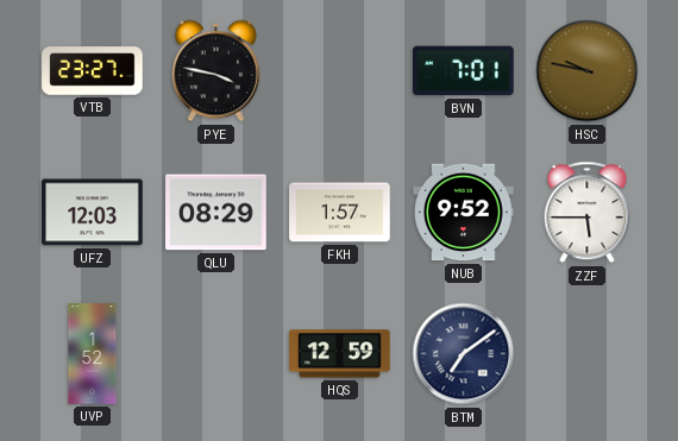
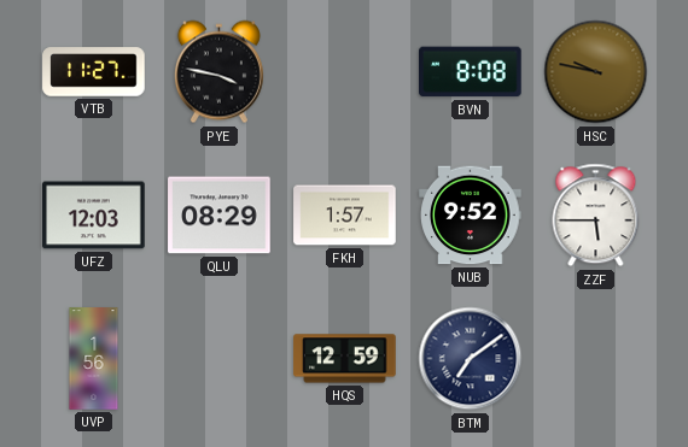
VTB: 23:27 -> 11:27 (94, 72)
BVN: 7:01 -> 8:08 (471, 72)
UVP: 1:52 -> 1:56 (94, 359)
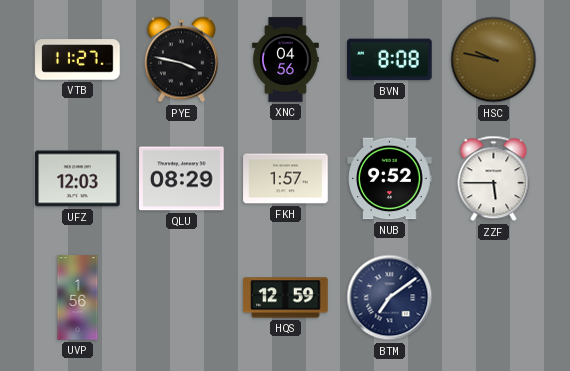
XNC: none -> 04:56 (286, 60)
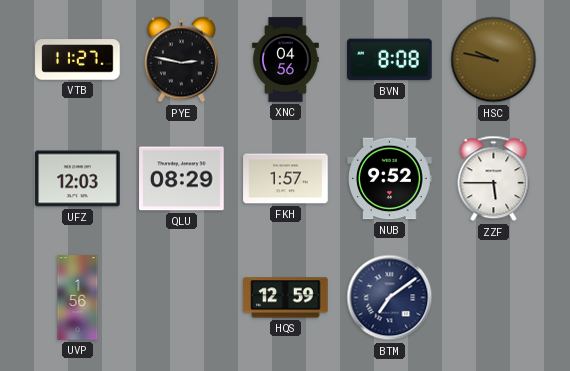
PYE: 3:47 -> 2:47 (181, 60)
